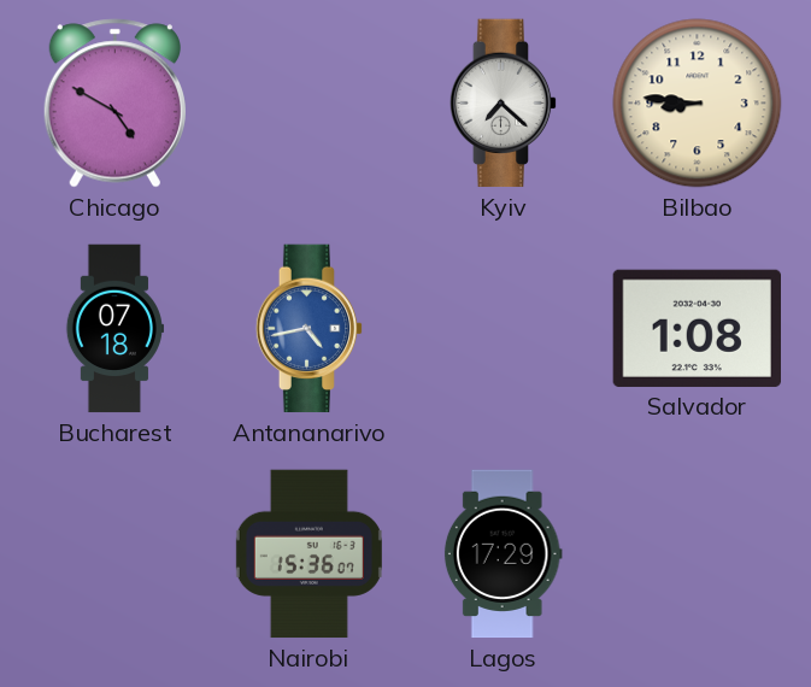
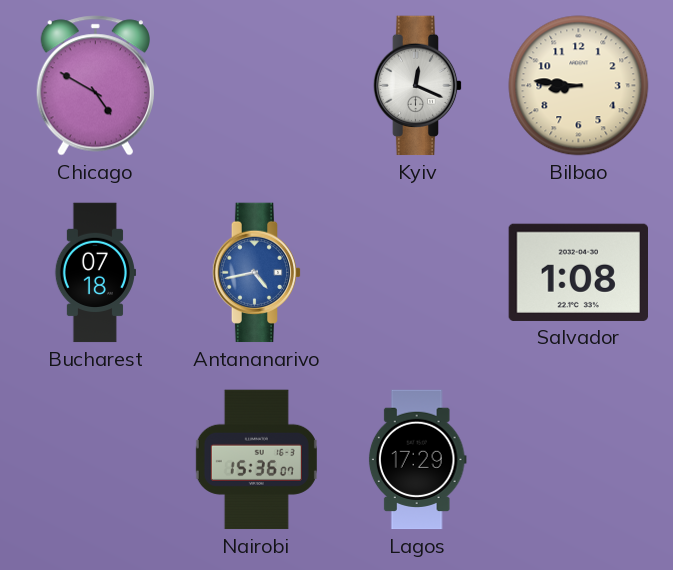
Kyiv: 7:22 -> 12:19 (418, 86)
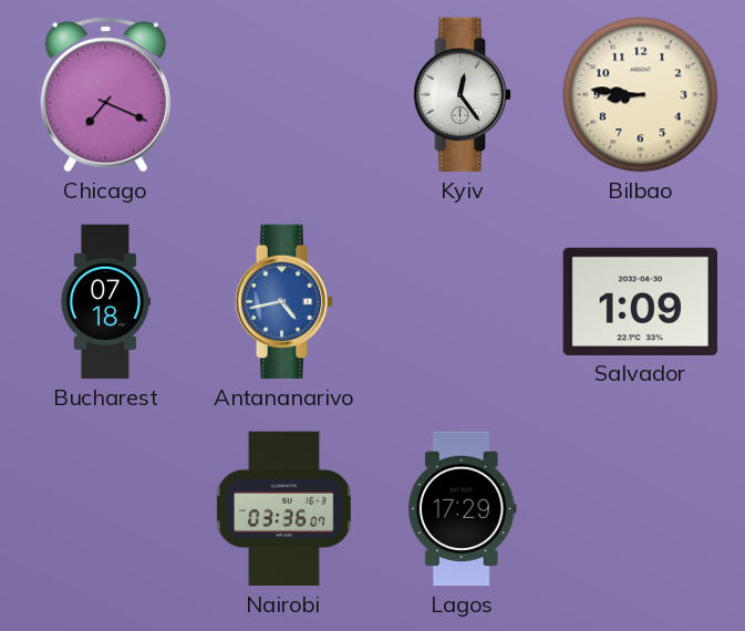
Chicago: 4:50 -> 7:19 (105, 95)
Kyiv: 12:19 -> 12:24 (463, 95)
Salvador: 1:08 -> 1:09 (640, 301)
Nairobi: 15:36 -> 03:36 (283, 509)
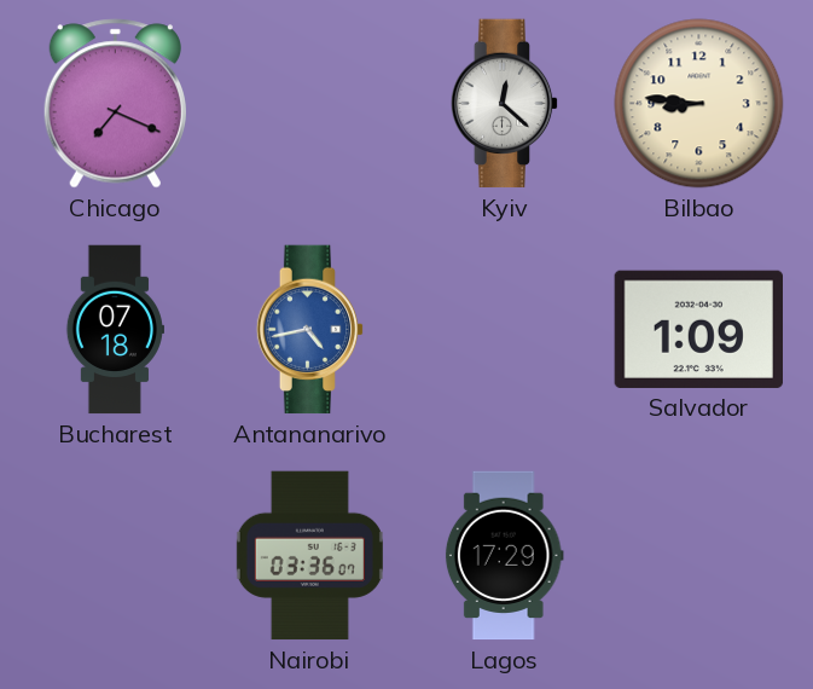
Kyiv: 12:24 -> 12:22 (505, 104)
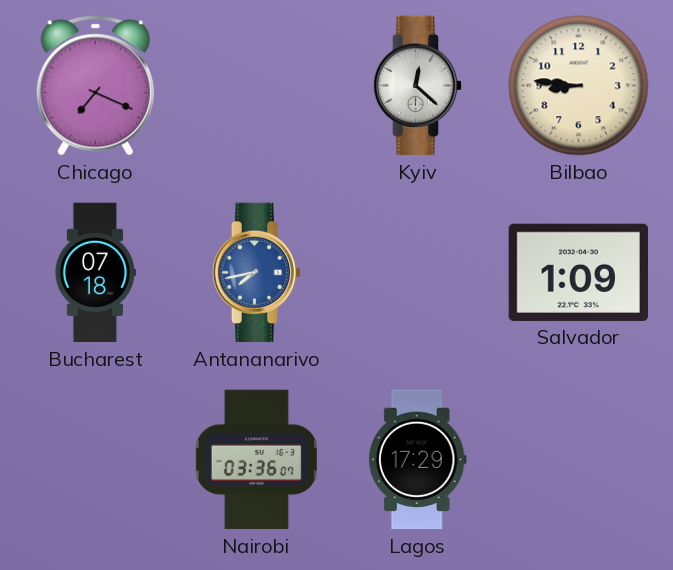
Antananarivo: 4:43 -> 7:43 (257, 273)
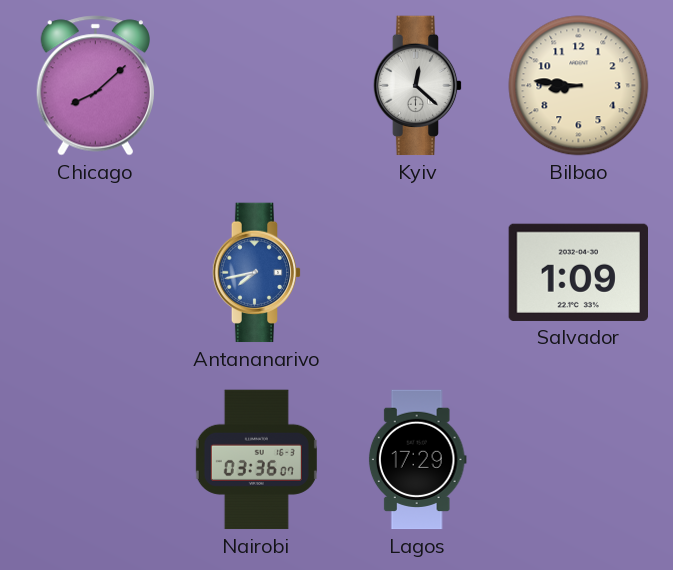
Chicago: 7:19 -> 8:08 (95, 86)
Bucharest: 07:18 -> none (95, 273)
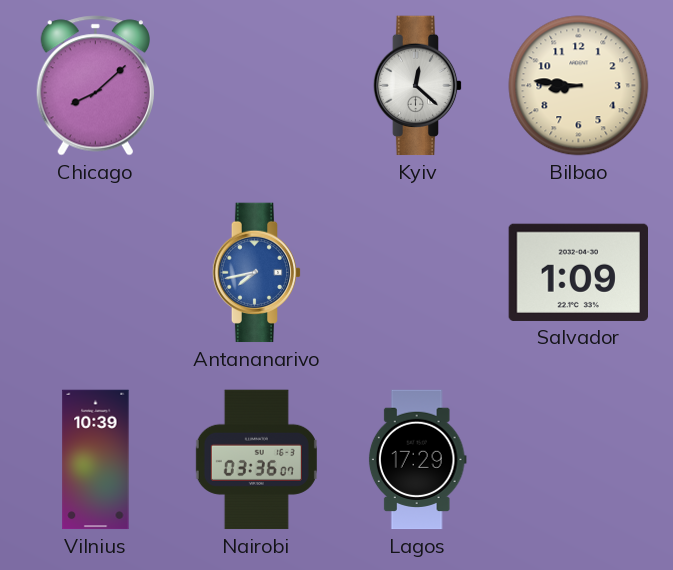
Vilnius: none -> 10:39 (96, 460)
